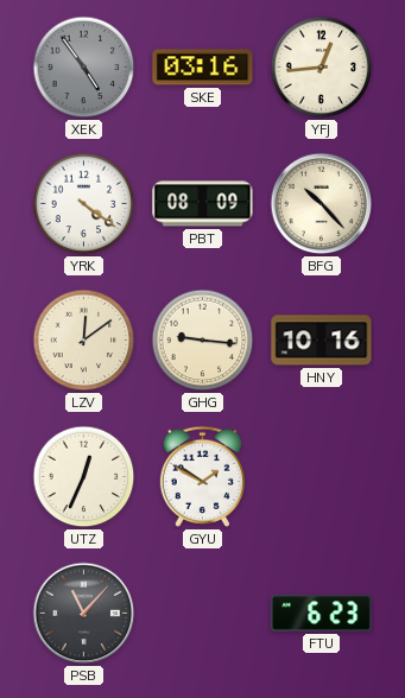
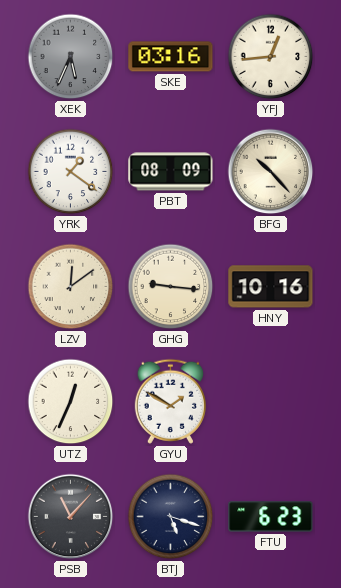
XEK: 4:54 -> 5:34 (71, 57)
YRK: 4:21 -> 1:21 (71, 172)
BTJ: none -> 5:18 (171, 517)
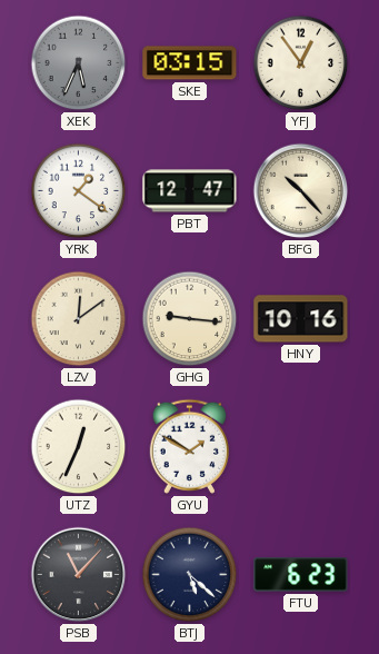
SKE: 03:16 -> 03:15 (190, 63)
YFJ: 12:44 -> 12:54 (301, 63)
PBT: 08:09 -> 12:47 (190, 191)
BTJ: 5:18 -> 5:22 (190, 575)
